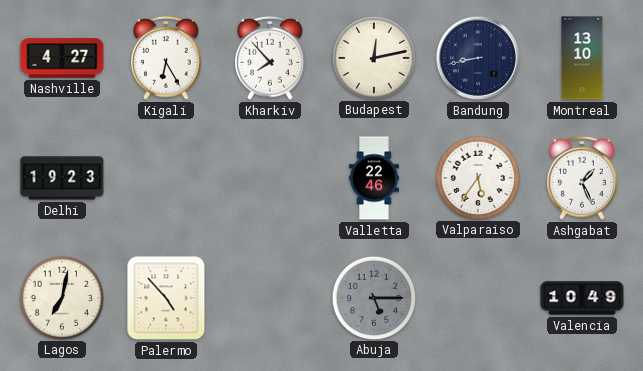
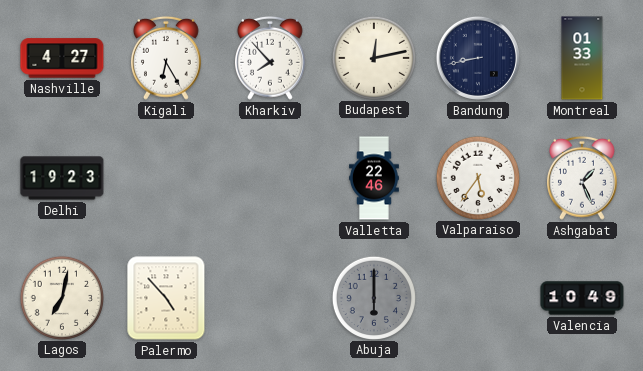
Montreal: 13:10 -> 01:33 (582, 58)
Abuja: 5:15 -> 6:00 (373, 297)
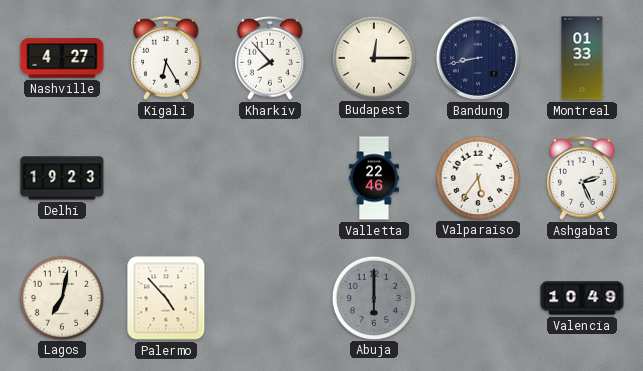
Budapest: 12:13 -> 12:15 (373, 57)
Ashgabat: 1:26 -> 2:26 (583, 178)
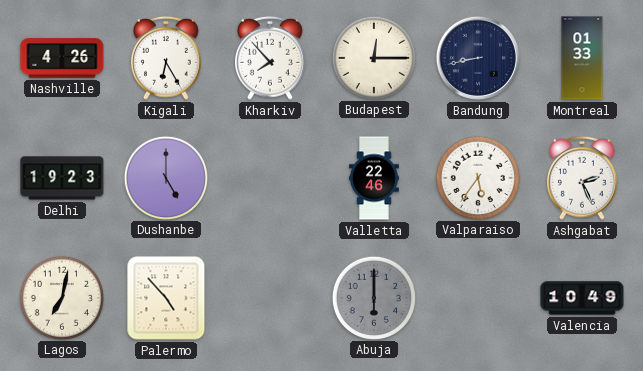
Nashville: 4:27 -> 4:26 (62, 58)
Dushanbe: none -> 5:00 (165, 177)
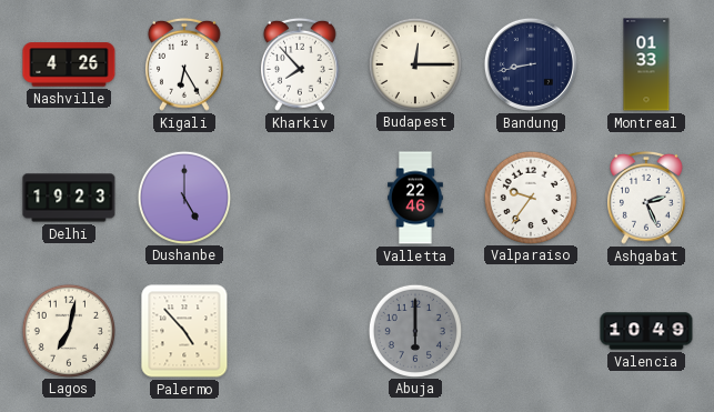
Valparaiso: 5:36 -> 9:36 (530, 197)
